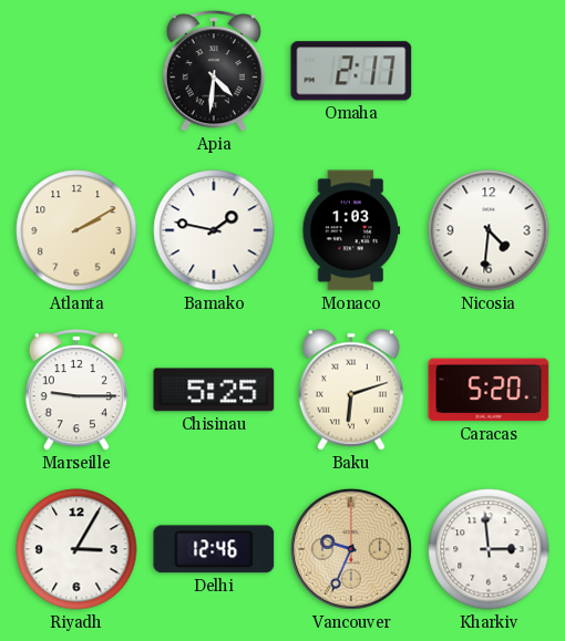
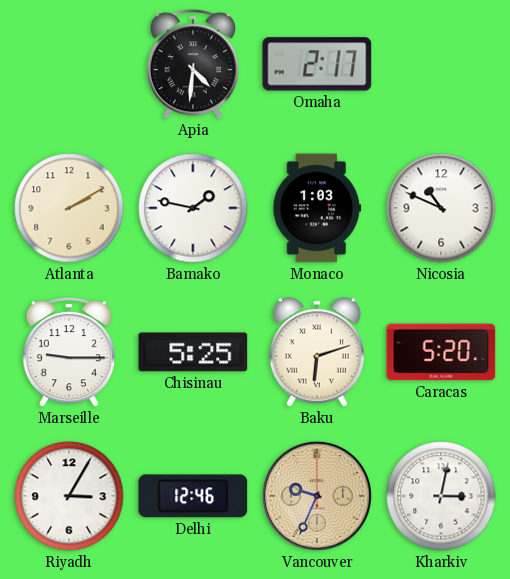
Nicosia: 4:31 -> 10:49 (441, 208)
Kharkiv: 2:59 -> 3:02 (441, 496)
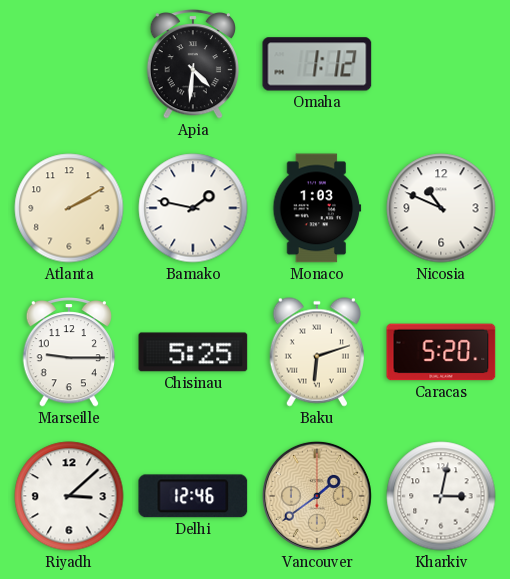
Omaha: 2:17 -> 1:12 (317, 64)
Riyadh: 3:05 -> 3:08 (69, 496)
Vancouver: 9:34 -> 1:39 (317, 496)
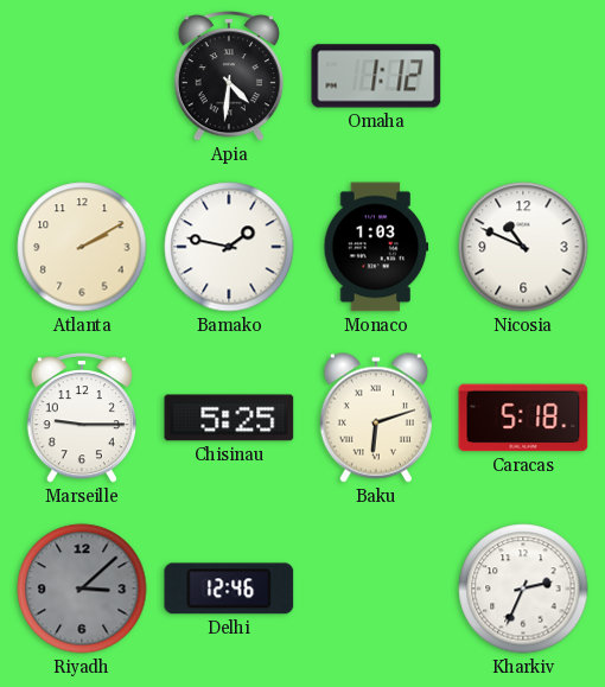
Caracas: 5:20 -> 5:18 (523, 418)
Riyadh dial: white -> grey (82, 589)
Vancouver: 1:39 -> none (317, 496)
Kharkiv: 3:02 -> 2:34 (523, 589)
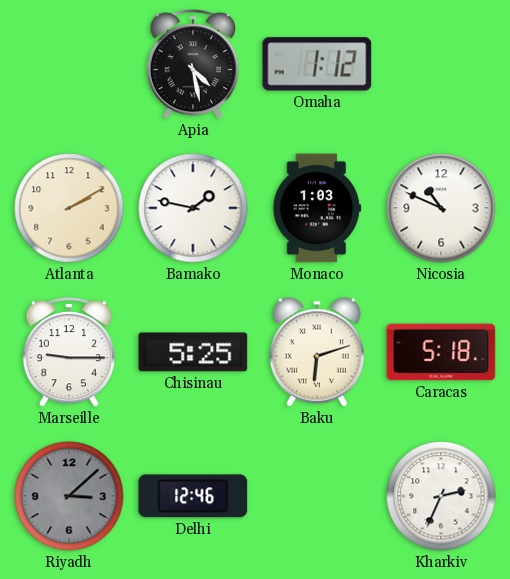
Apia: 4:31 -> 4:28 (192, 65)
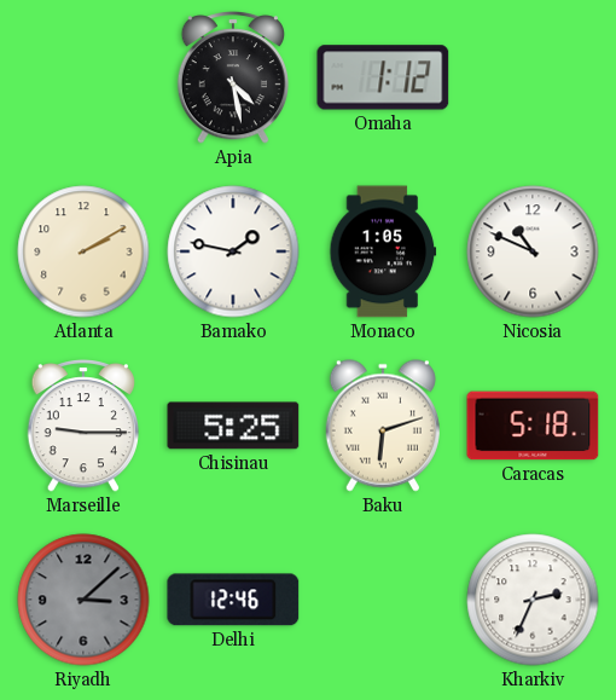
Monaco: 1:03 -> 1:05 (383, 251)
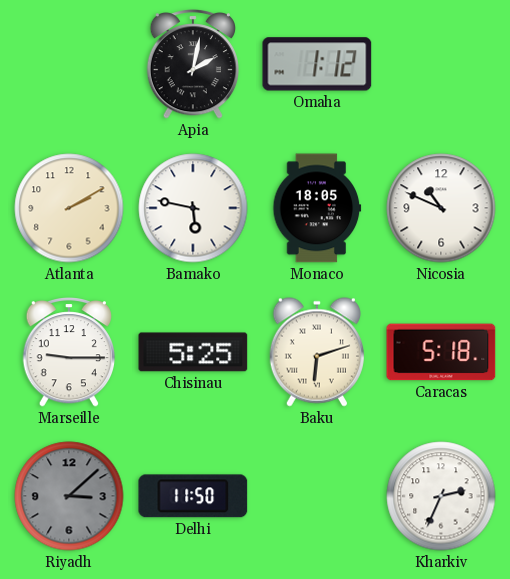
Apia: 4:28 -> 2:02 (192, 65)
Bamako: 1:47 -> 5:47 (193, 208)
Monaco: 1:05 -> 18:05 (317, 208)
Delhi: 12:46 -> 11:50 (193, 496)
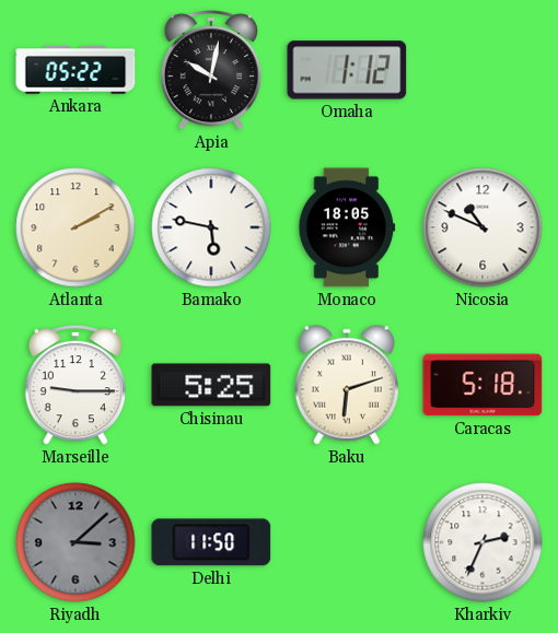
Ankara: none -> 05:22 (75, 70)
Apia: 2:02 -> 10:02 (210, 71)
